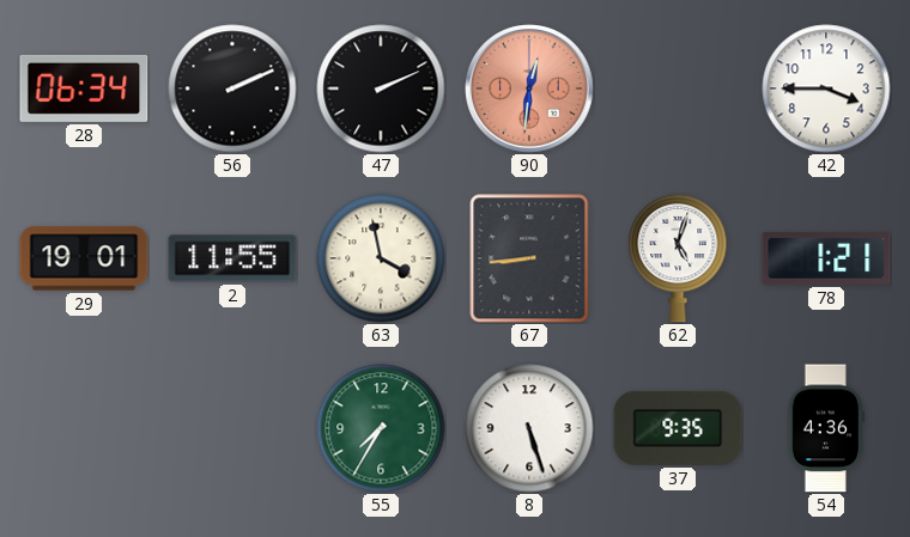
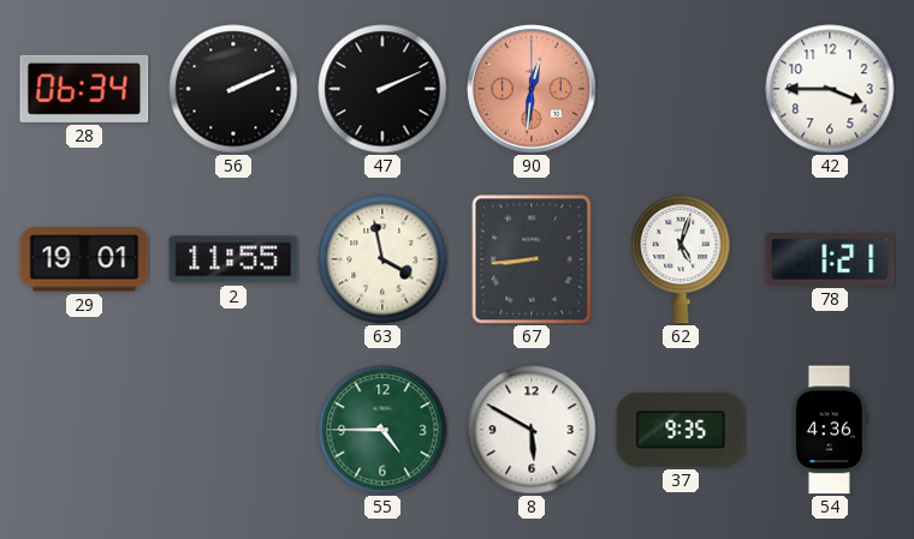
55: 7:35 -> 4:45 (382, 430)
8: 5:27 -> 5:50 (532, 430)
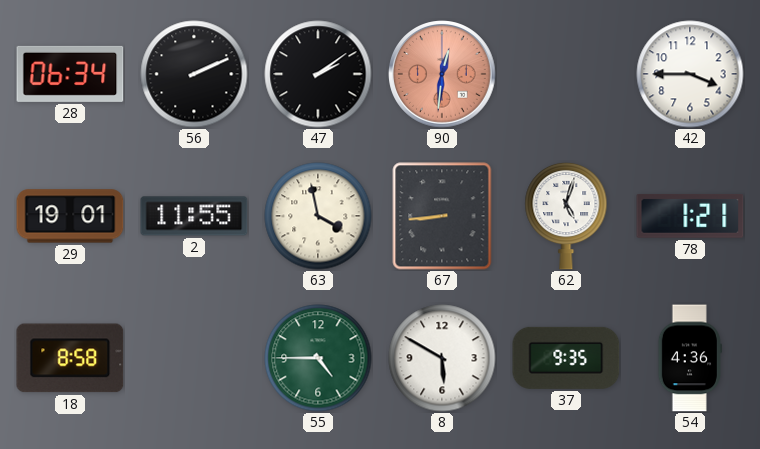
47: 2:11 -> 2:09 (318, 74)
18: none -> 8:58 (70, 358)
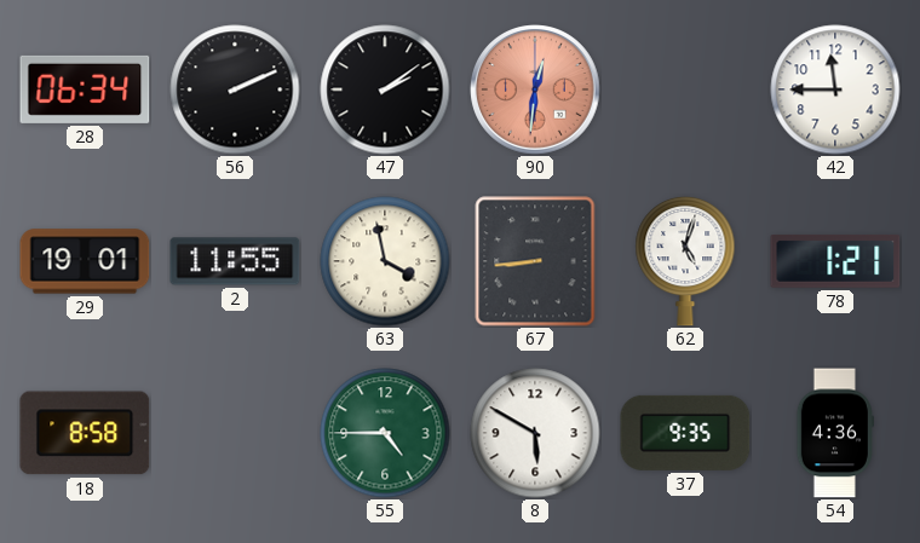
42: 3:45 -> 11:45 (835, 89)
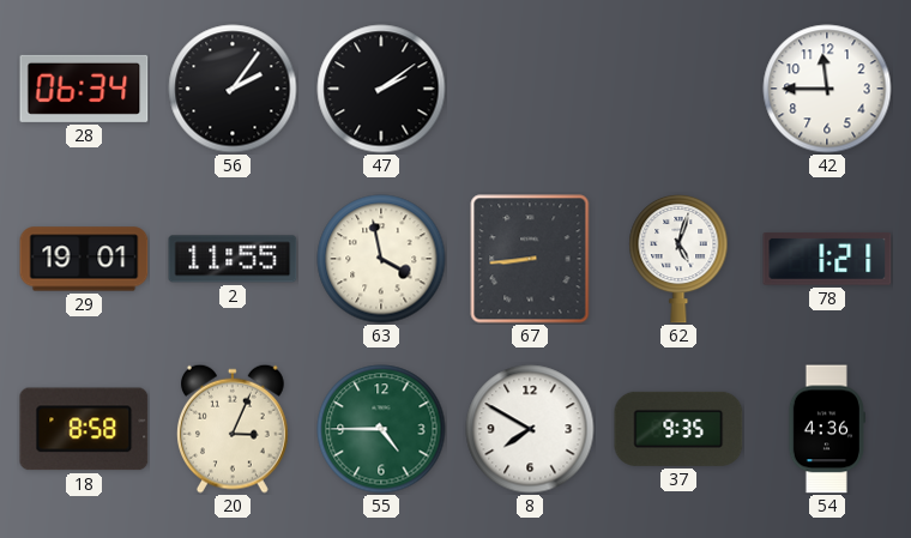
56: 2:11 -> 2:06 (233, 89)
90: 12:31 -> none (535, 89)
20: none -> 3:04 (233, 429)
8: 5:50 -> 7:50 (530, 429)
